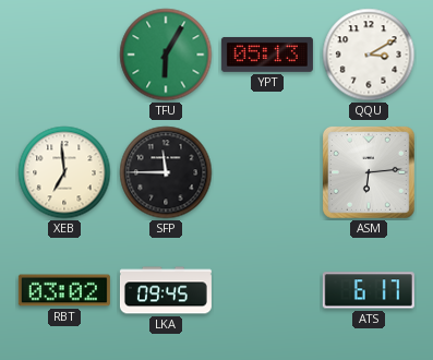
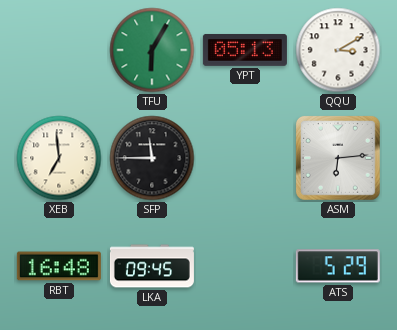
RBT: 03:02 -> 16:48 (59, 266)
ATS: 6:17 -> 5:29 (338, 266)
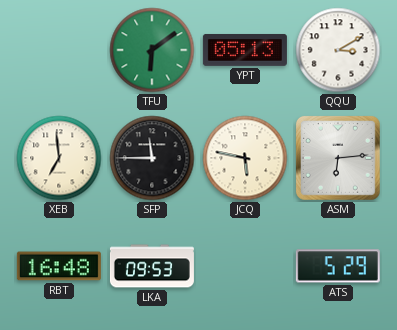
TFU: 6:05 -> 6:09 (152, 50)
JCQ: none -> 5:47 (245, 158)
LKA: 09:45 -> 09:53 (152, 266)
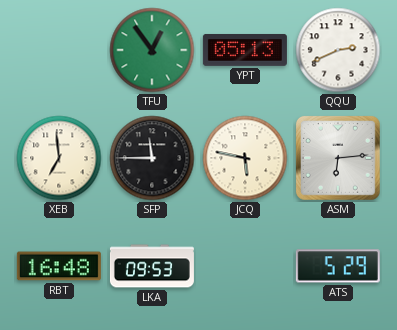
TFU: 6:09 -> 12:54 (152, 50)
QQU: 3:10 -> 2:41 (338, 50)
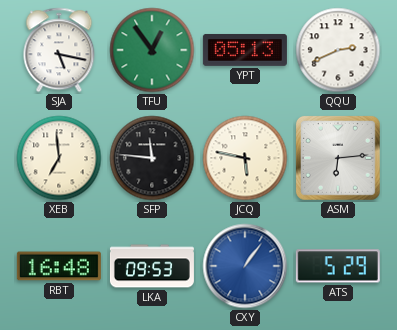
SJA: none -> 5:17 (59, 50)
SFP: 11:45 -> 11:46 (152, 158)
CXY: none -> 1:06 (245, 266)
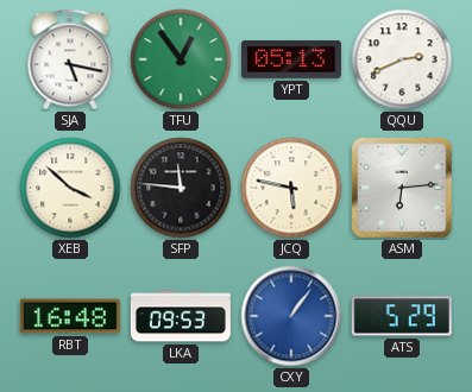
XEB: 6:59 -> 3:52 (70, 188)
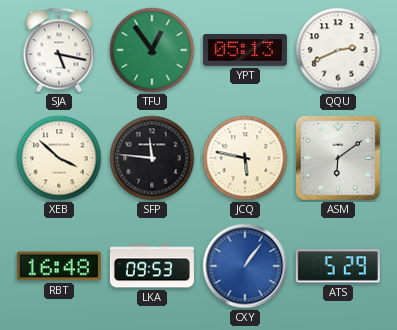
ASM: 6:14 -> 6:09 (338, 158)
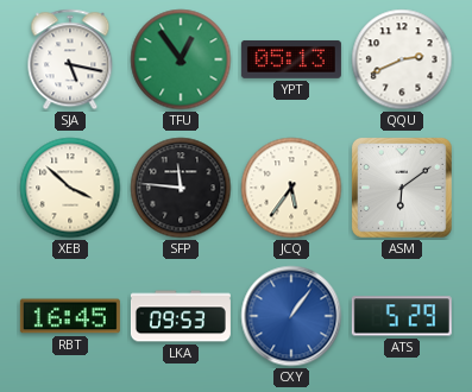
JCQ: 5:47 -> 5:36 (291, 188)
RBT: 16:48 -> 16:45 (70, 316)
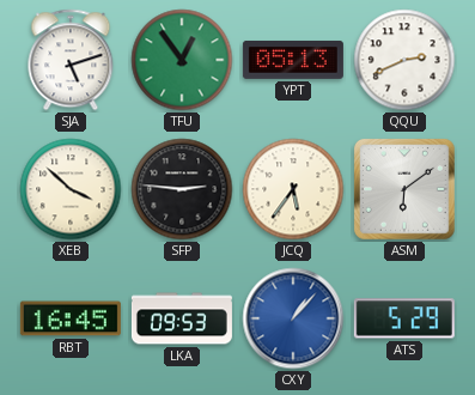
SJA: 5:17 -> 5:12 (71, 60)
SFP: 11:46 -> 2:46 (182, 189)
CXY: 1:06 -> 1:07 (293, 318)
